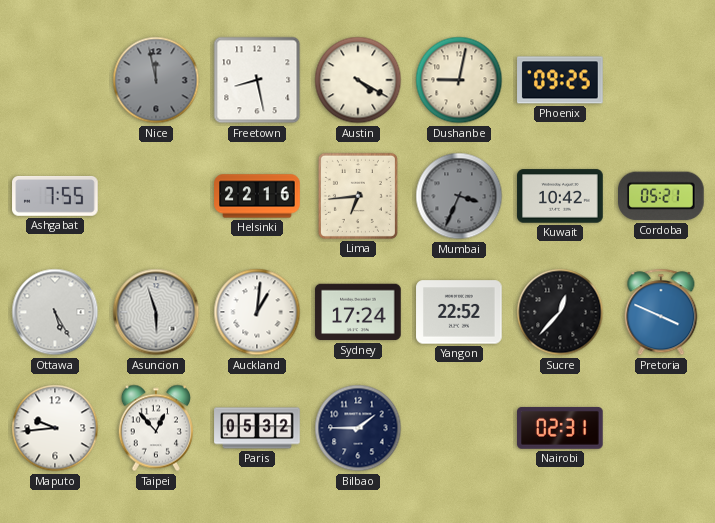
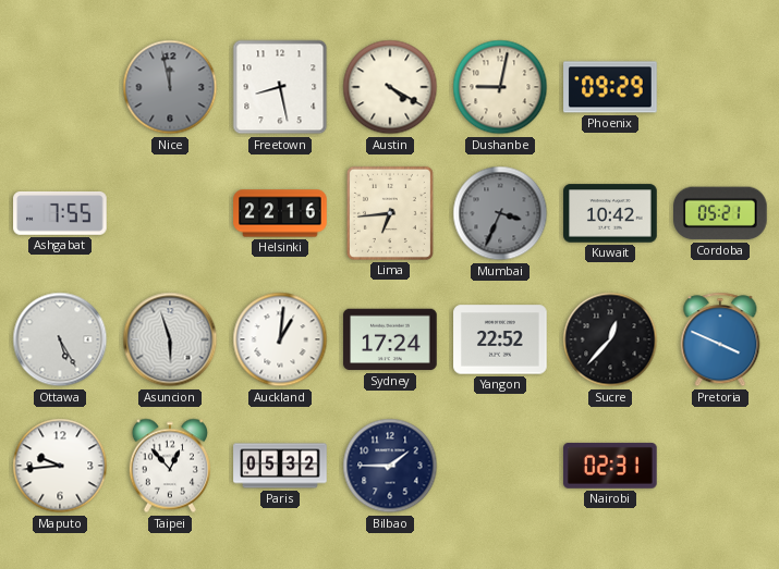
Phoenix: 09:25 -> 09:29 (610, 87)
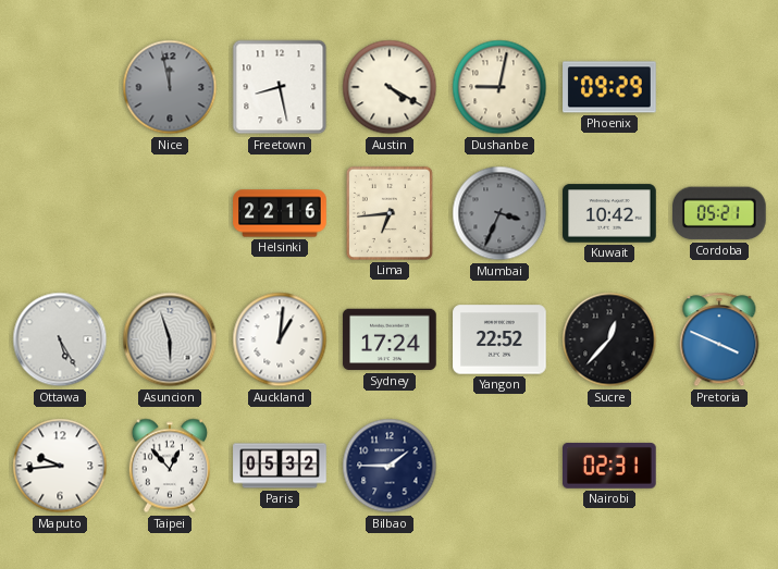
Ashgabat: 7:55 -> none (60, 213)
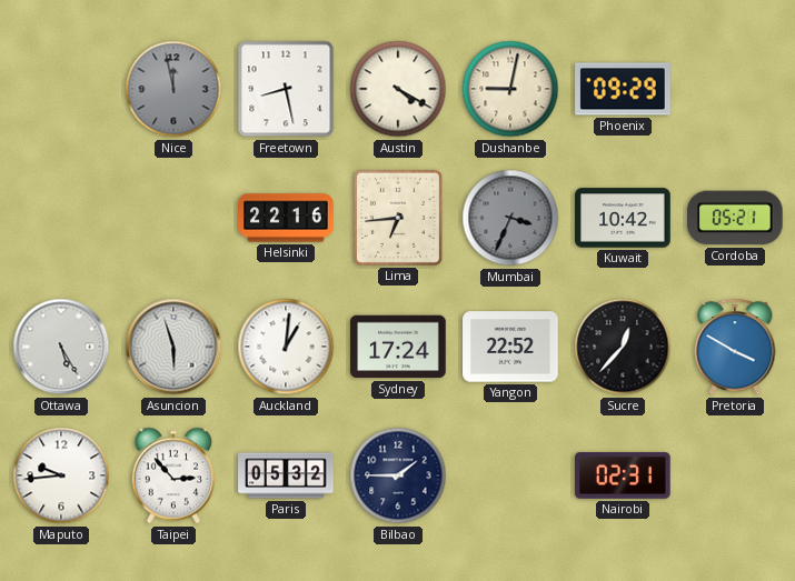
Pretoria: 3:49 -> 3:50 (735, 347)
Taipei: 12:53 -> 2:53 (173, 475)
